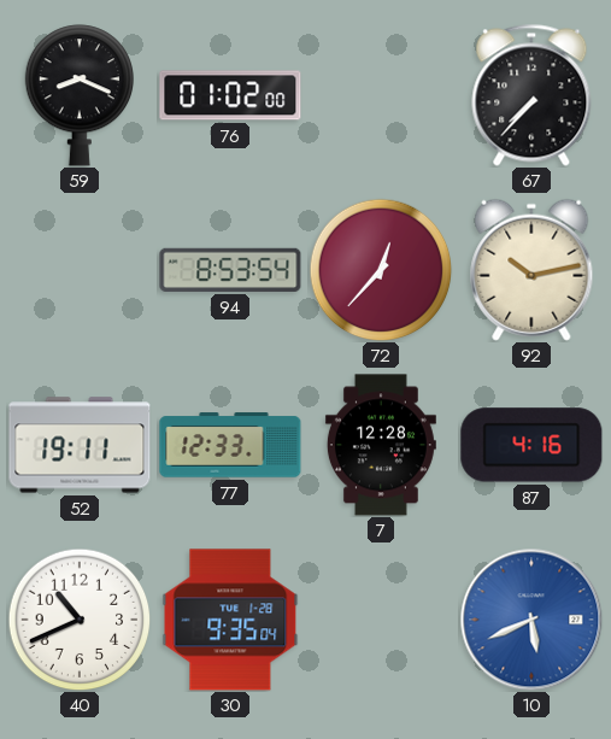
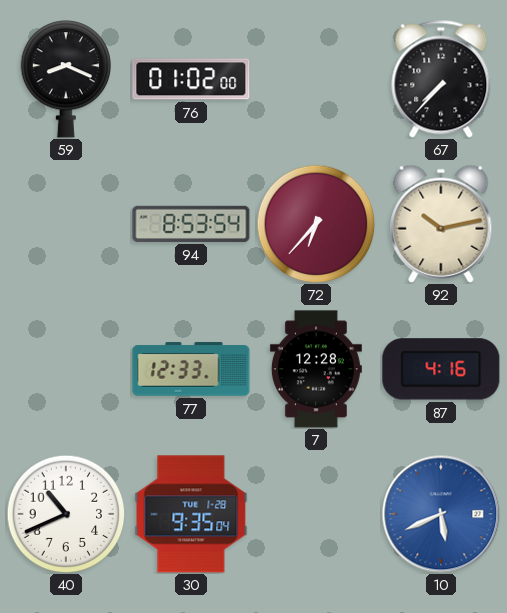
72: 12:37 -> 6:37 (316, 224)
52: 19:11 -> none (80, 445)
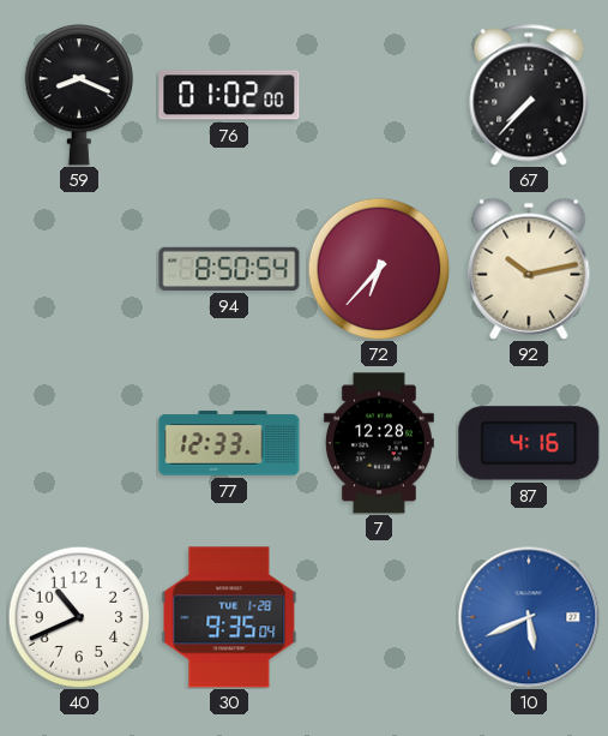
94: 8:53 -> 8:50 (229, 269)
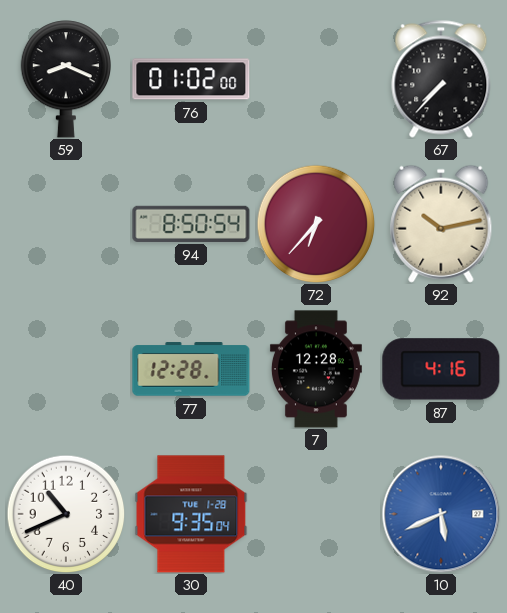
77: 12:33 -> 12:28 (191, 369)
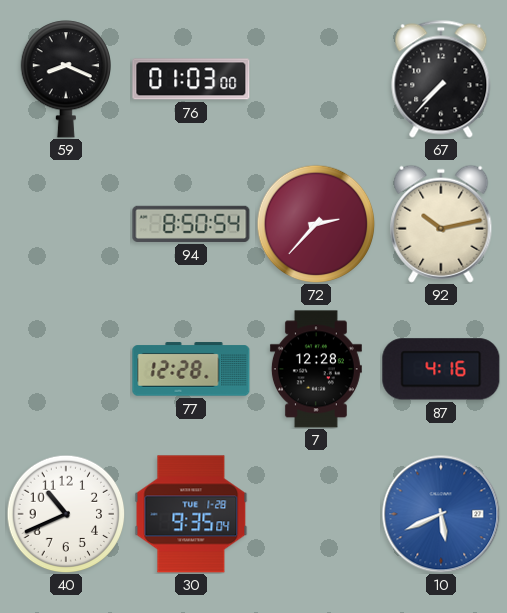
76: 01:02 -> 01:03 (191, 79)
72: 6:37 -> 2:37 (316, 224)
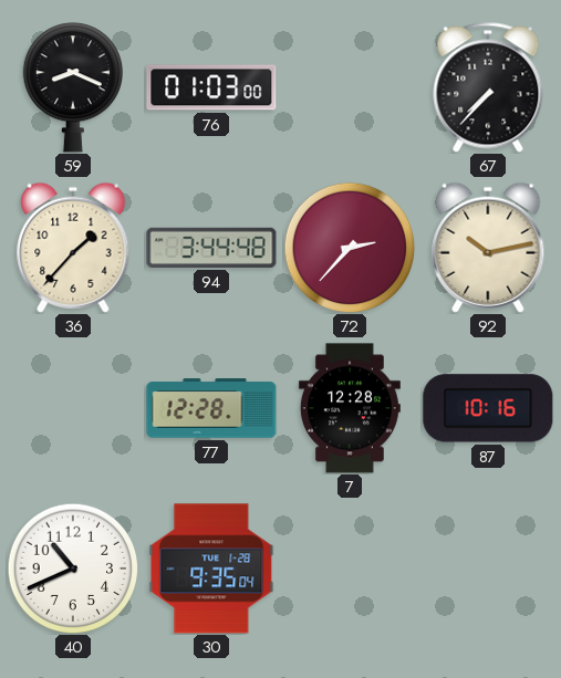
36: none -> 1:37 (73, 248)
94: 8:50 -> 3:44 (211, 248)
87: 4:16 -> 10:16 (488, 408)
10: 5:41 -> none (441, 514)
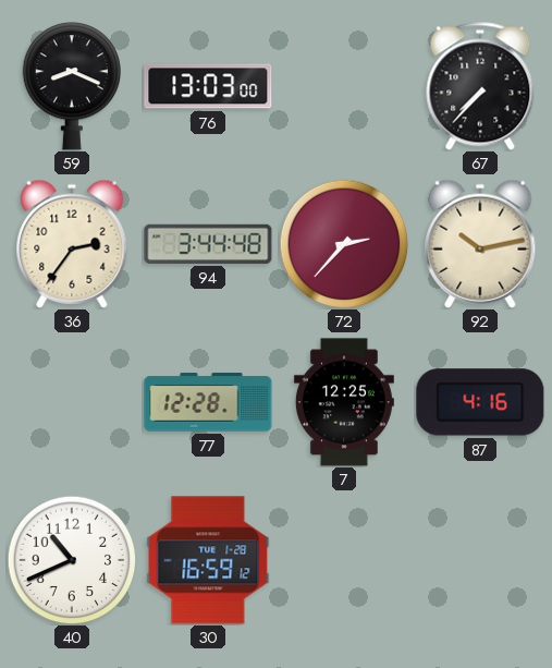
76: 01:03 -> 13:03 (208, 86)
36: 1:37 -> 2:36 (72, 244)
7: 12:28 -> 12:25 (344, 402)
87: 10:16 -> 4:16 (480, 402)
30: 9:35 -> 16:59 (208, 560)
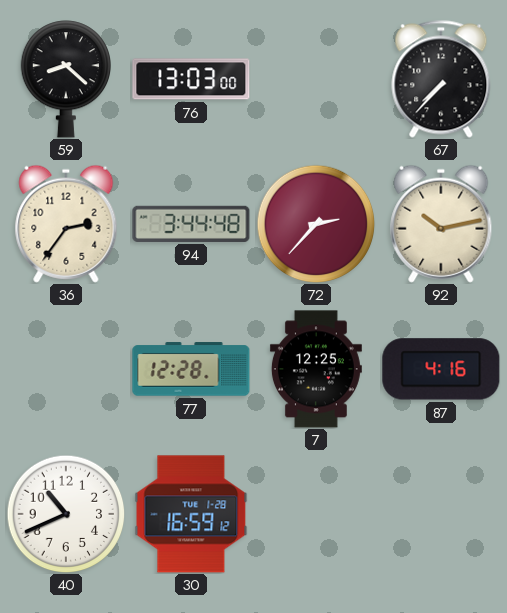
59: 8:19 -> 8:22 (65, 79)
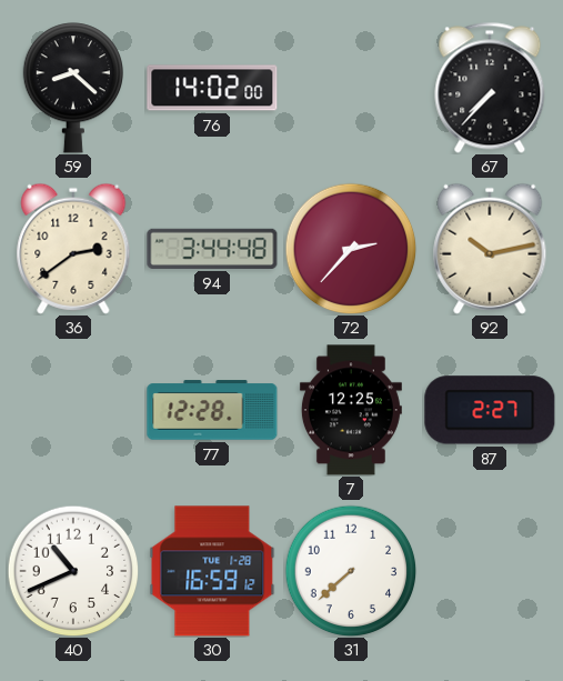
76: 13:03 -> 14:02 (212, 88)
36: 2:36 -> 2:39 (73, 249)
87: 4:16 -> 2:27 (490, 410)
31: none -> 7:38 (351, 571)
